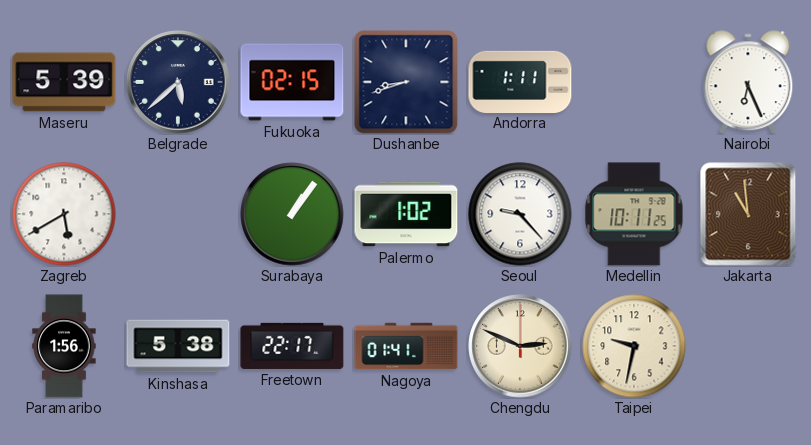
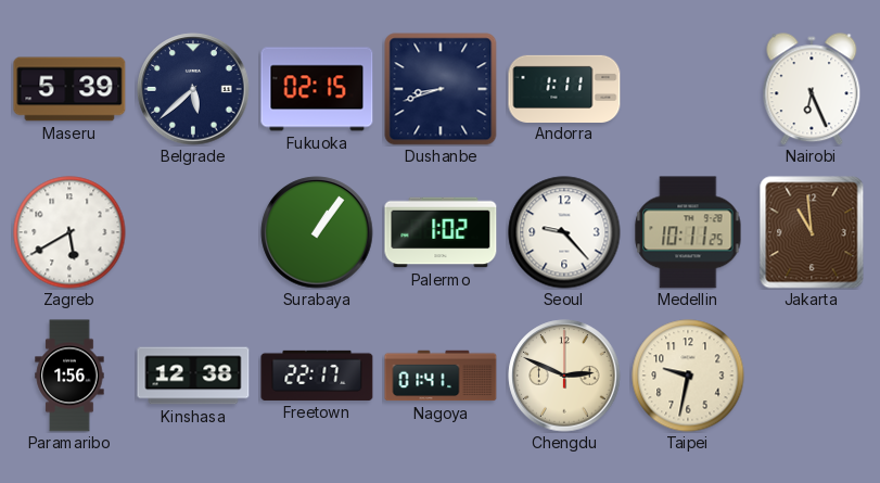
Kinshasa: 5:38 -> 12:38 (193, 376)
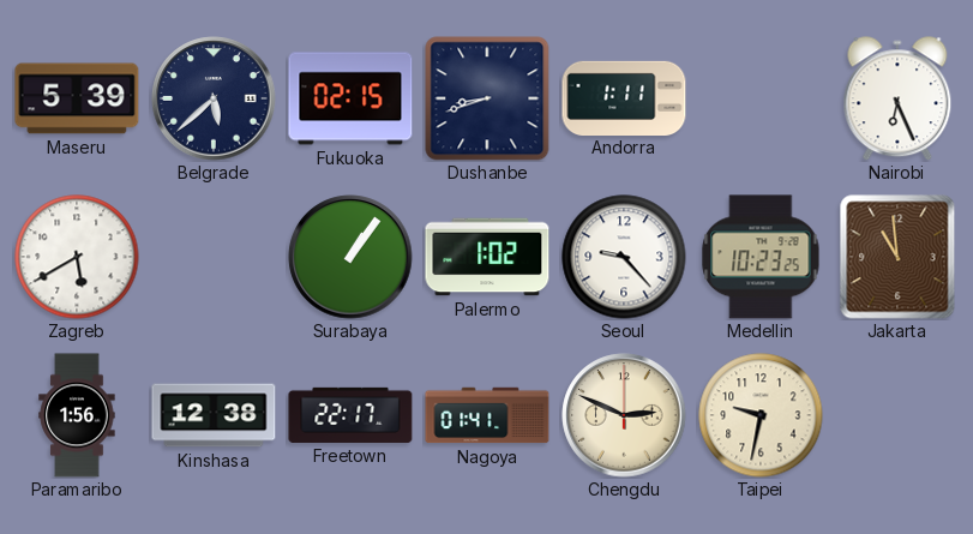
Medellin: 10:11 -> 10:23 (761, 257)
